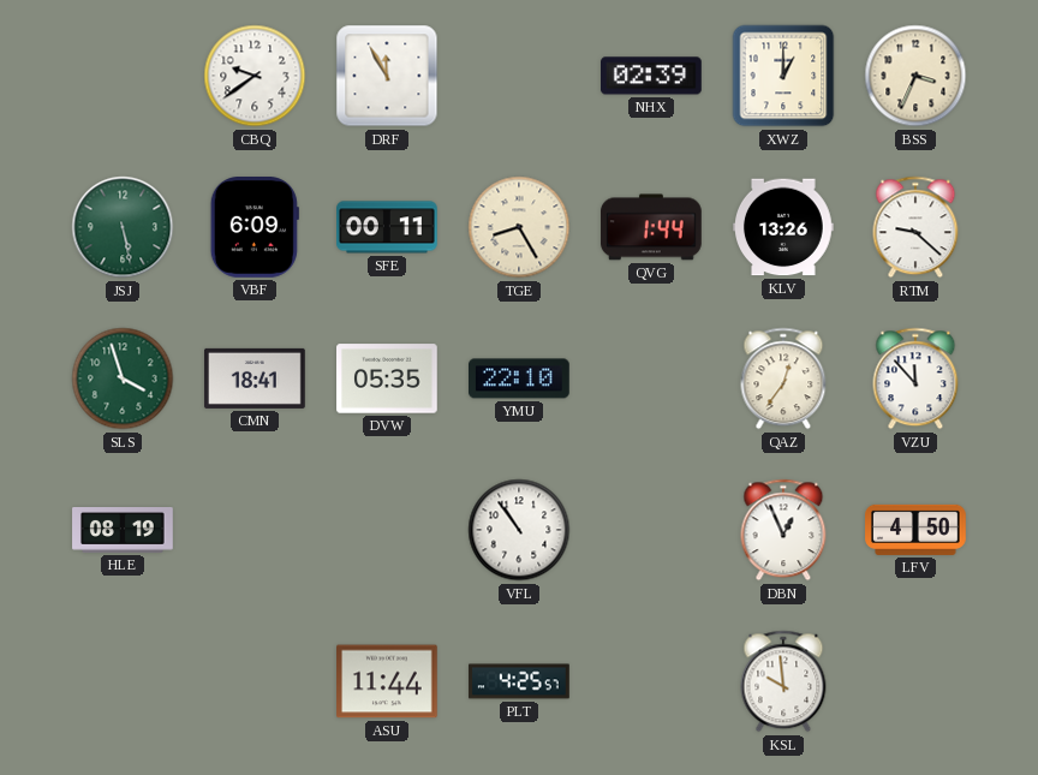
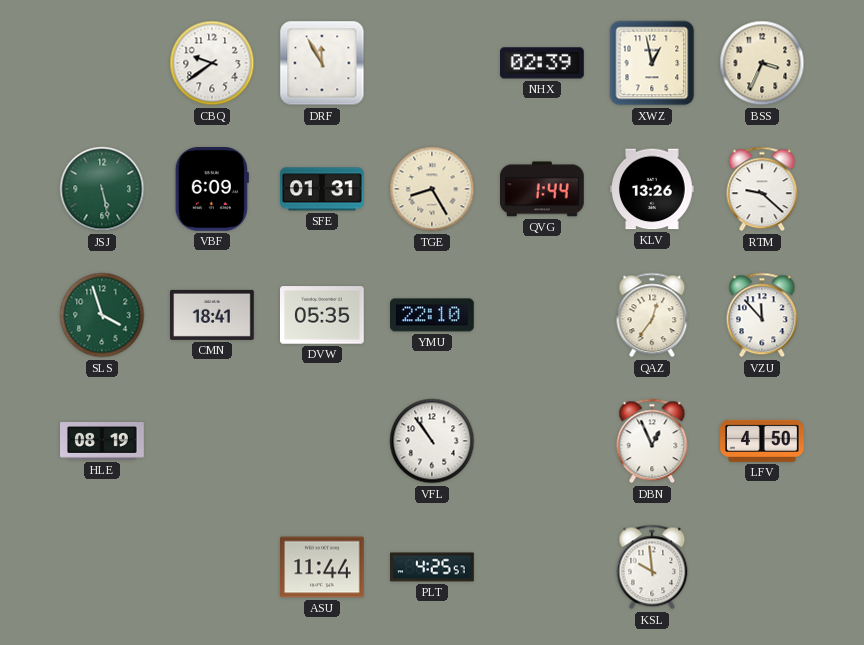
XWZ: 1:00 -> 12:58 (652, 63)
SFE: 00:11 -> 01:31 (323, 189)
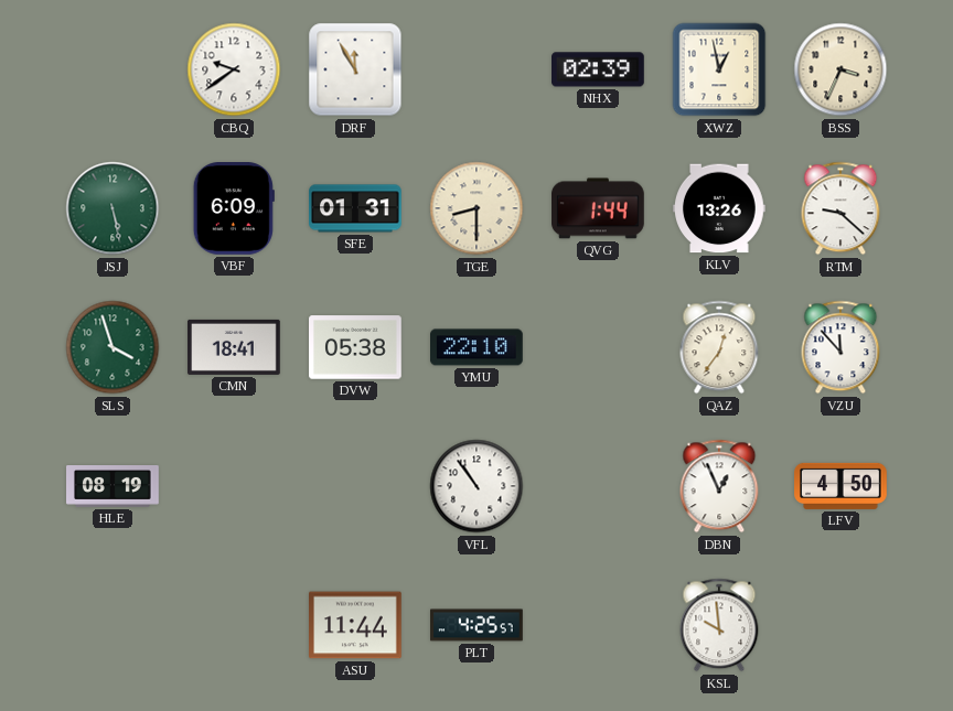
TGE: 8:25 -> 8:30 (476, 208)
DVW: 05:35 -> 05:38 (356, 347)
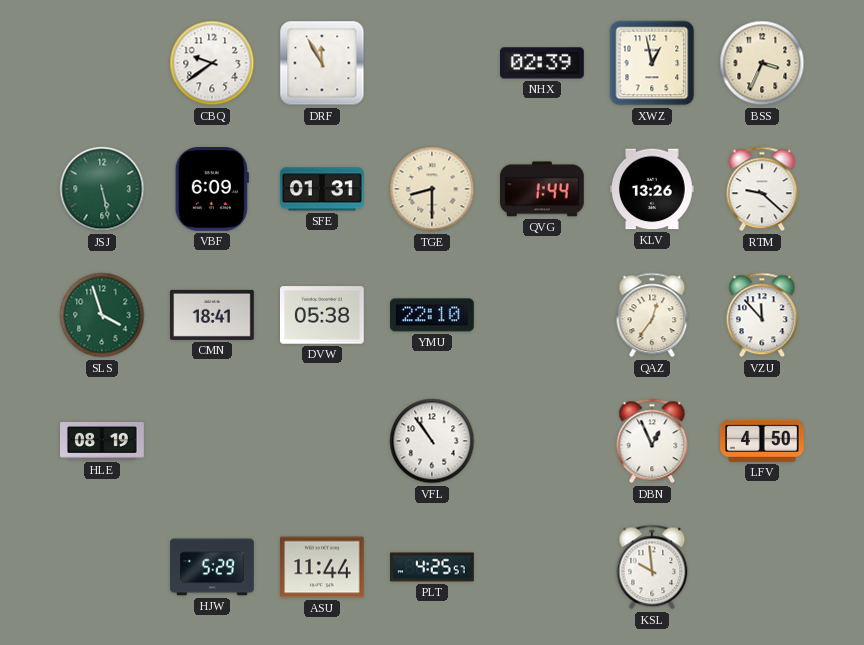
HJW: none -> 5:29 (212, 567)
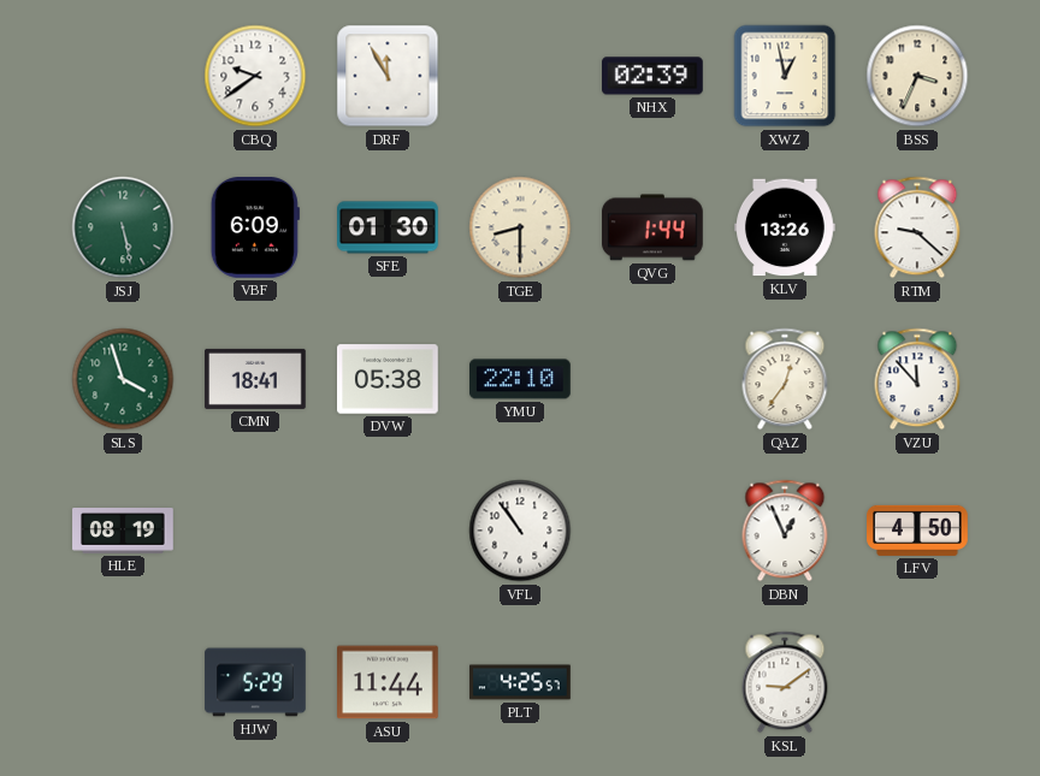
SFE: 01:31 -> 01:30 (389, 227)
KSL: 9:59 -> 9:09 (785, 682)
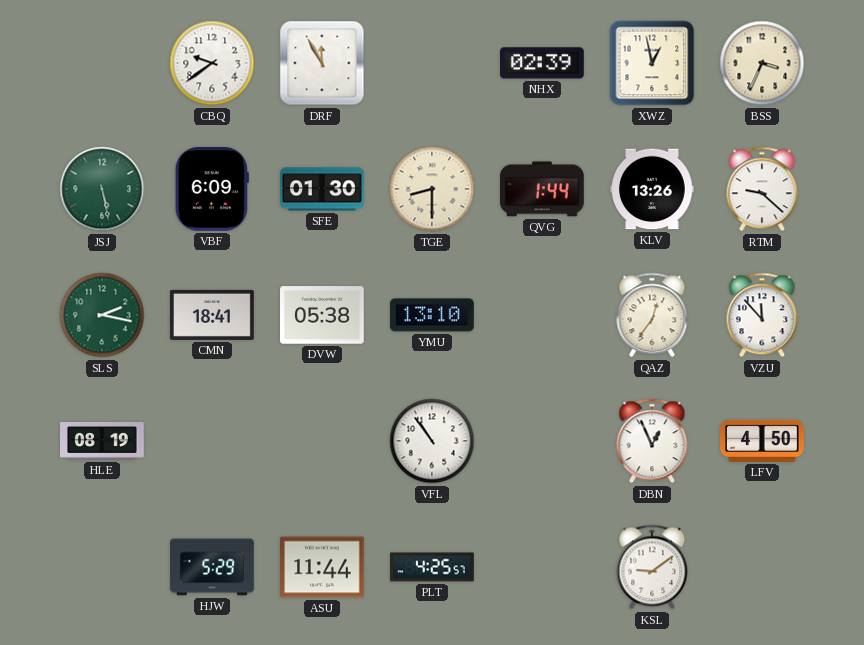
SLS: 3:57 -> 2:17 (102, 315)
YMU: 22:10 -> 13:10 (433, 315)
